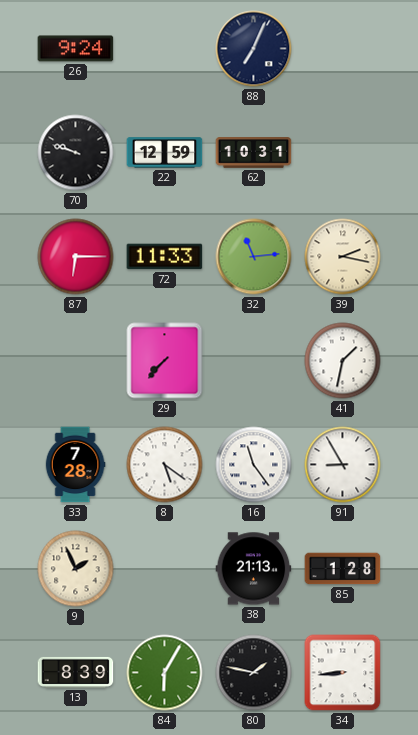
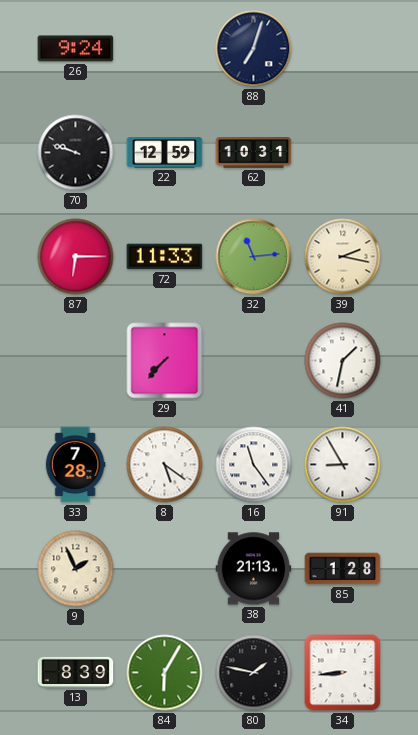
88: 7:04 -> 7:03 (254, 49)
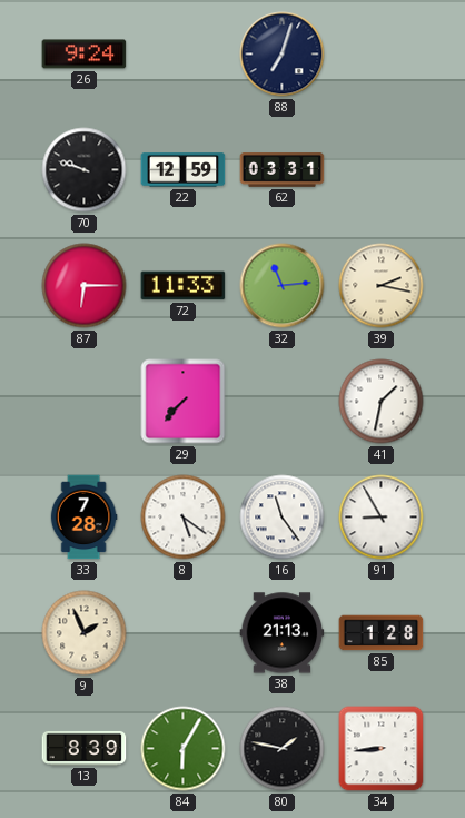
62: 10:31 -> 03:31 (283, 170)
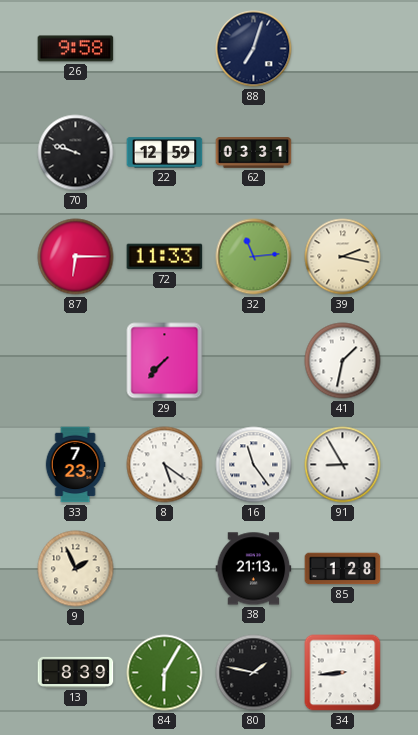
26: 9:24 -> 9:58 (76, 49)
33: 7:28 -> 7:23 (75, 465)
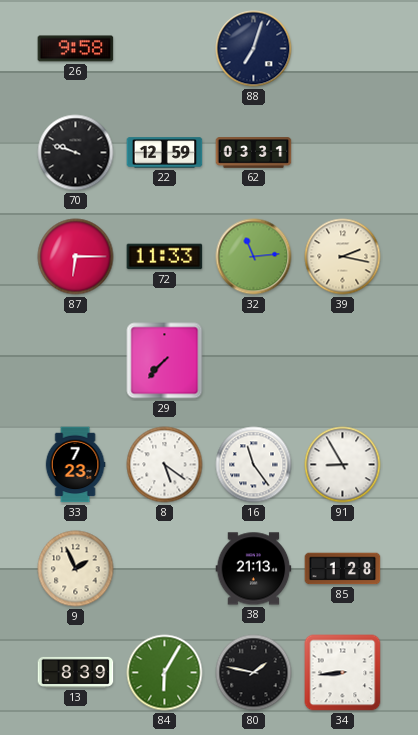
41: 1:32 -> none (343, 361)
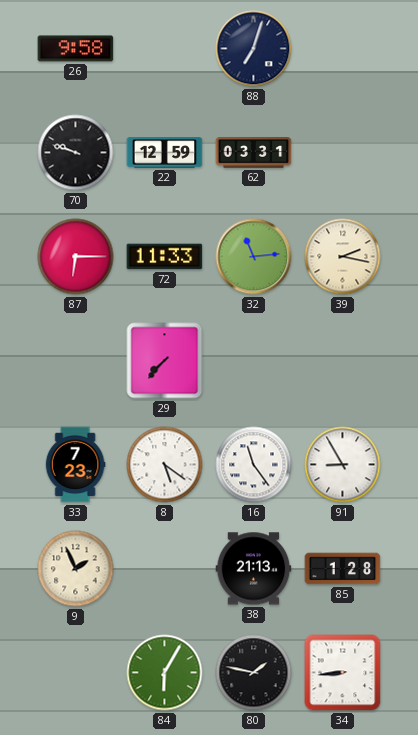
13: 8:39 -> none (76, 672)
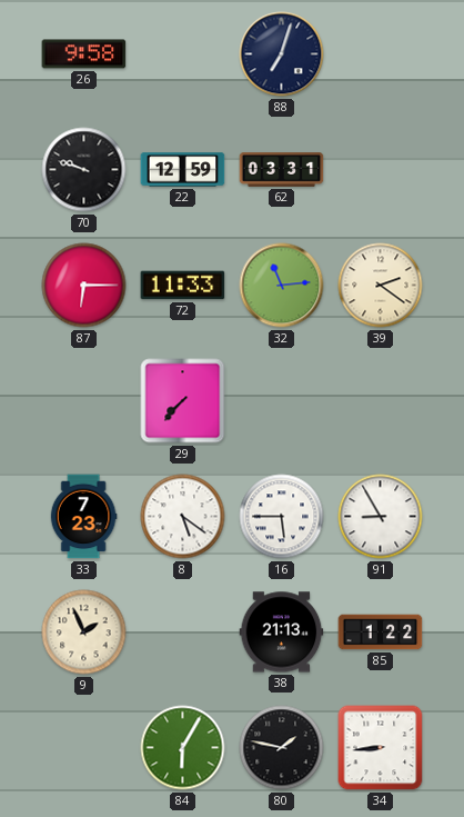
39: 2:17 -> 2:21 (381, 286)
16: 11:24 -> 5:45 (282, 517)
85: 1:28 -> 1:22 (381, 632)
